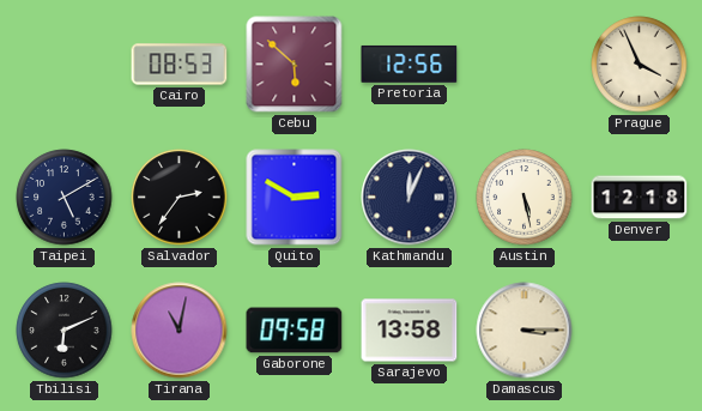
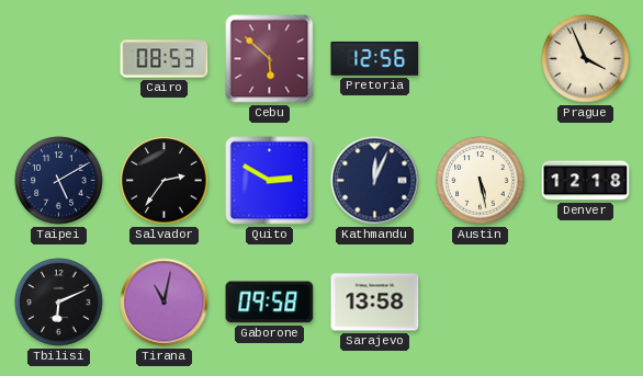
Damascus: 3:15 -> none (525, 331)
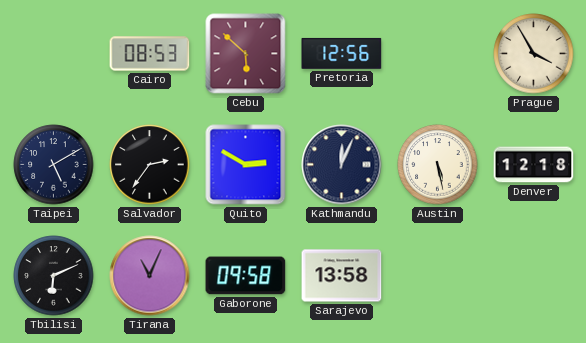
Prague: 3:56 -> 3:55 (534, 54)
Tirana: 11:02 -> 11:04 (150, 276)
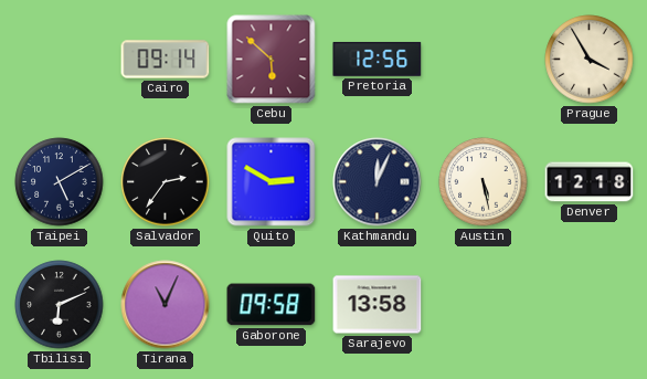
Cairo: 08:53 -> 09:14 (166, 60)
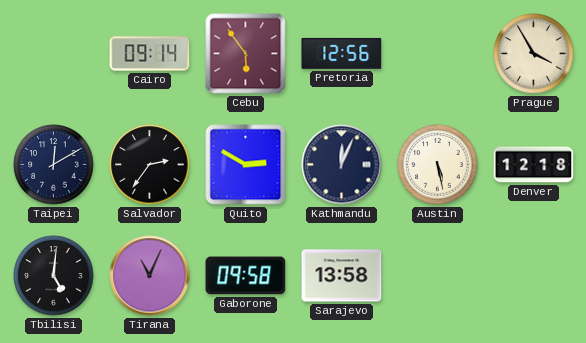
Cebu: 5:52 -> 5:54 (246, 54)
Taipei: 5:10 -> 12:10 (54, 165)
Tbilisi: 6:11 -> 5:01 (54, 276)
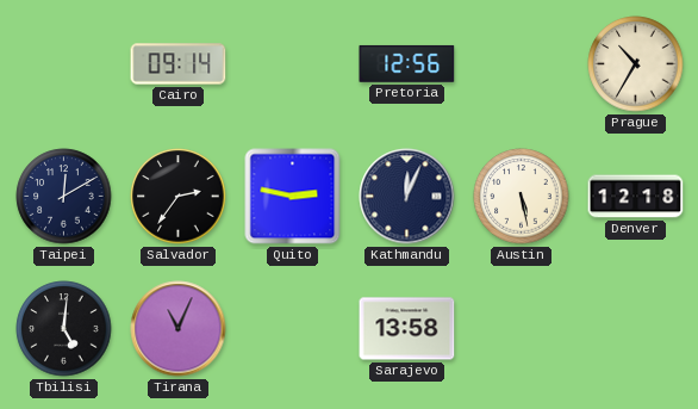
Cebu: 5:54 -> none (246, 54)
Prague: 3:55 -> 10:35 (636, 64)
Quito: 2:50 -> 2:47 (293, 197)
Gaborone: 09:58 -> none (246, 276)
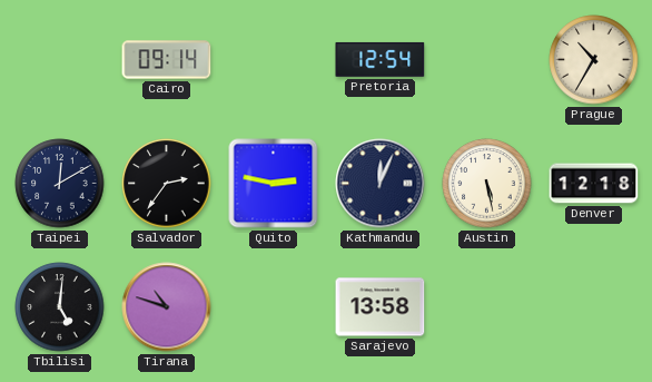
Pretoria: 12:56 -> 12:54 (381, 59)
Tirana: 11:04 -> 10:48 (167, 307)
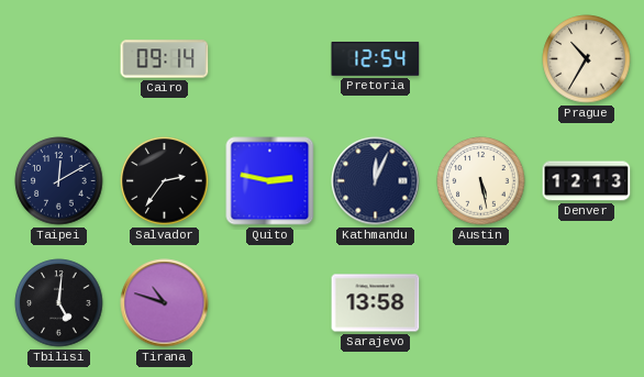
Denver: 12:18 -> 12:13 (587, 181)
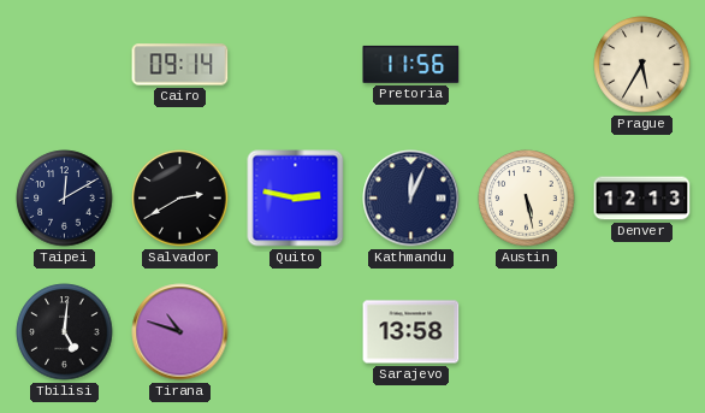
Pretoria: 12:54 -> 11:56 (411, 64)
Prague: 10:35 -> 5:35 (642, 65)
Salvador: 2:36 -> 2:40 (180, 199)
